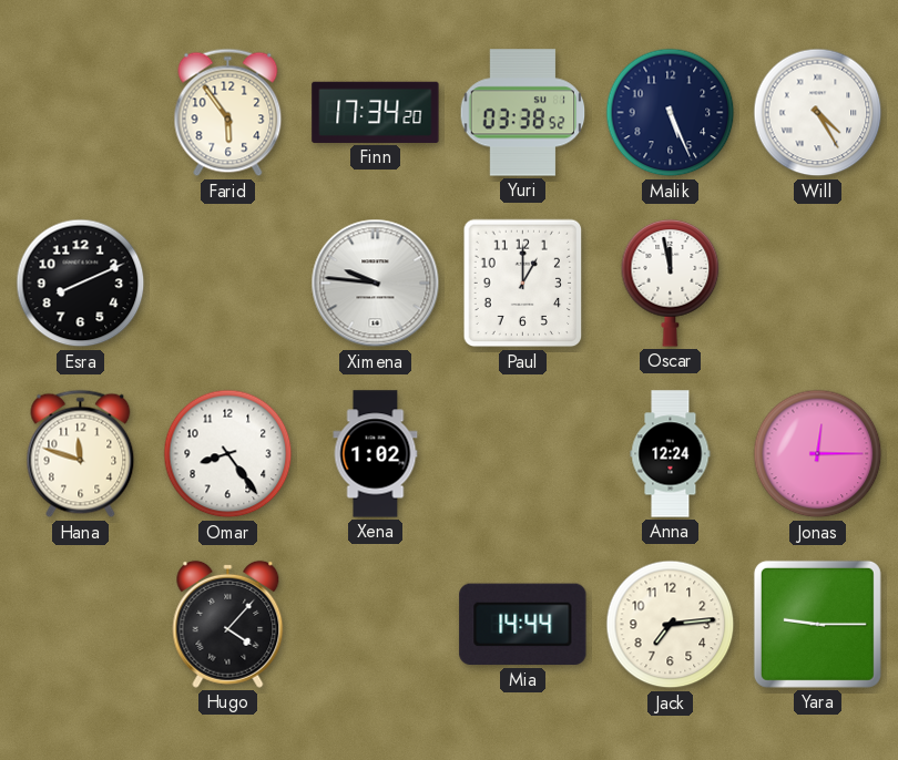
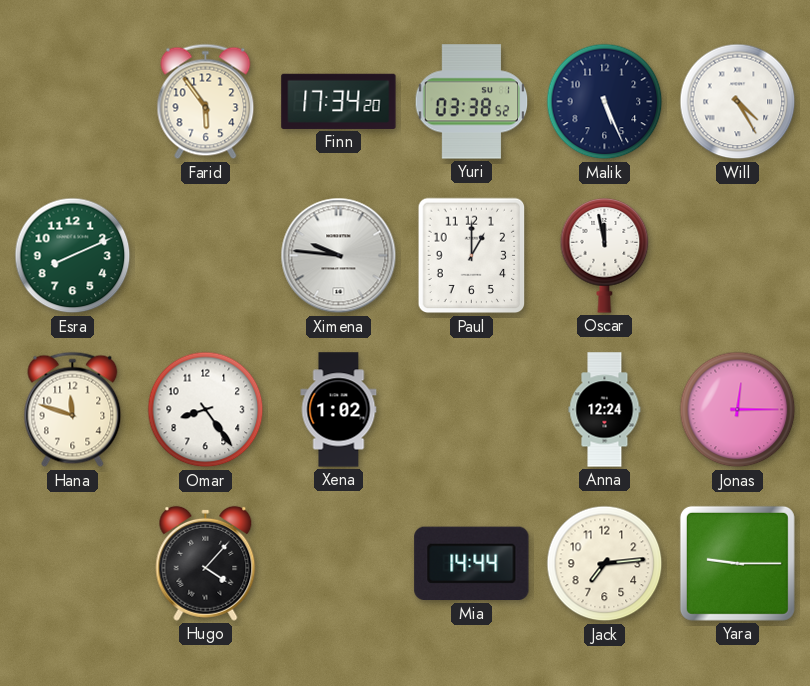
Esra dial: black -> green (73, 256)
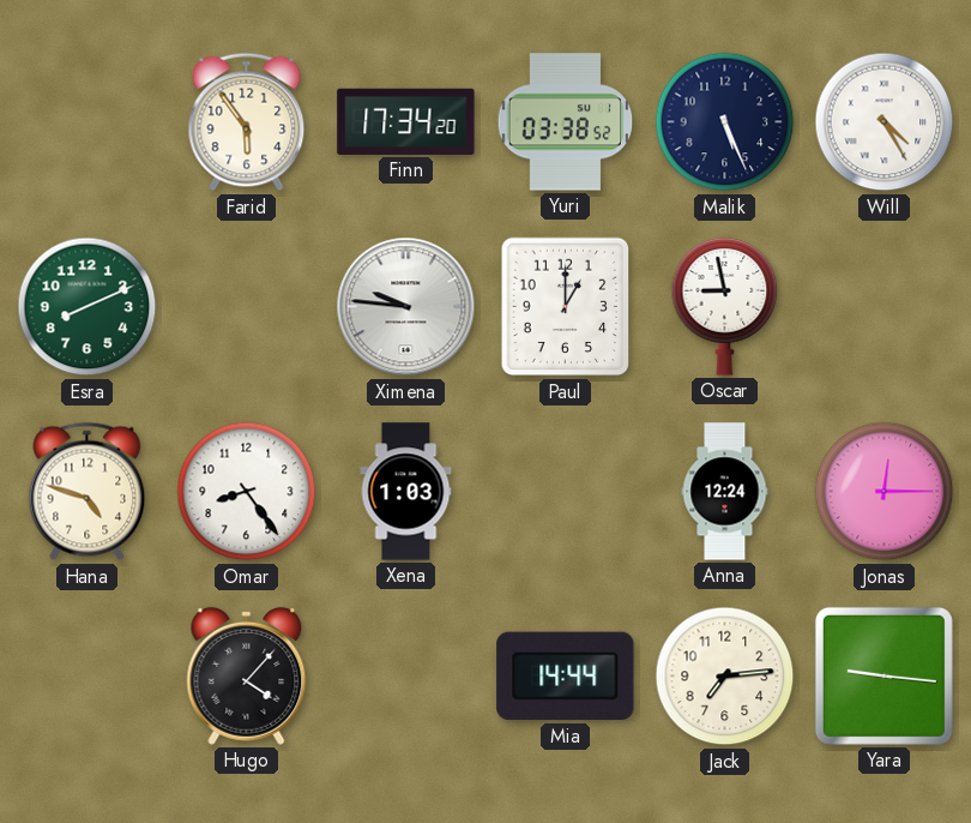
Oscar: 11:58 -> 8:58 (725, 307)
Hana: 11:48 -> 4:48 (88, 492)
Xena: 1:02 -> 1:03 (406, 492)
Yara: 9:15 -> 9:16 (883, 675)
